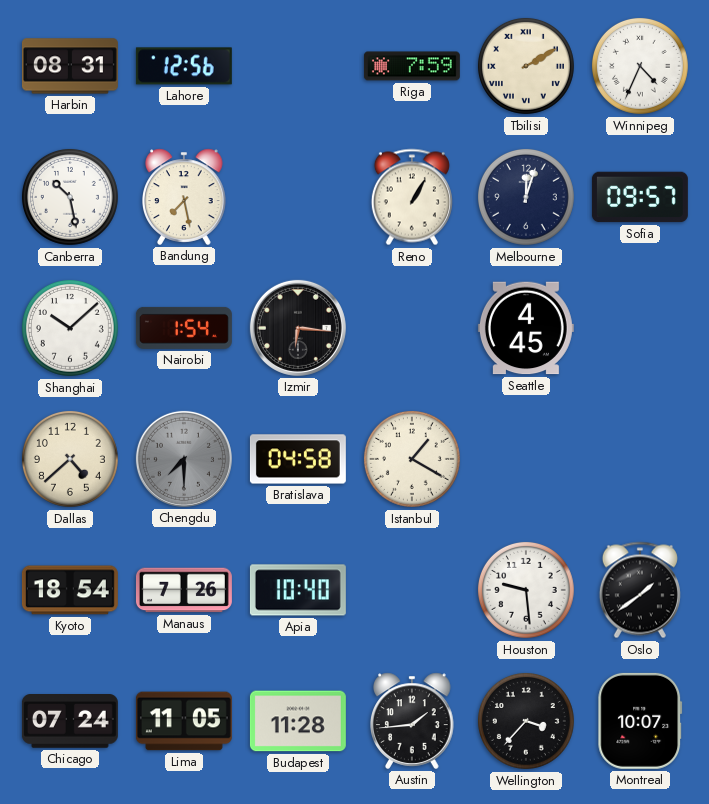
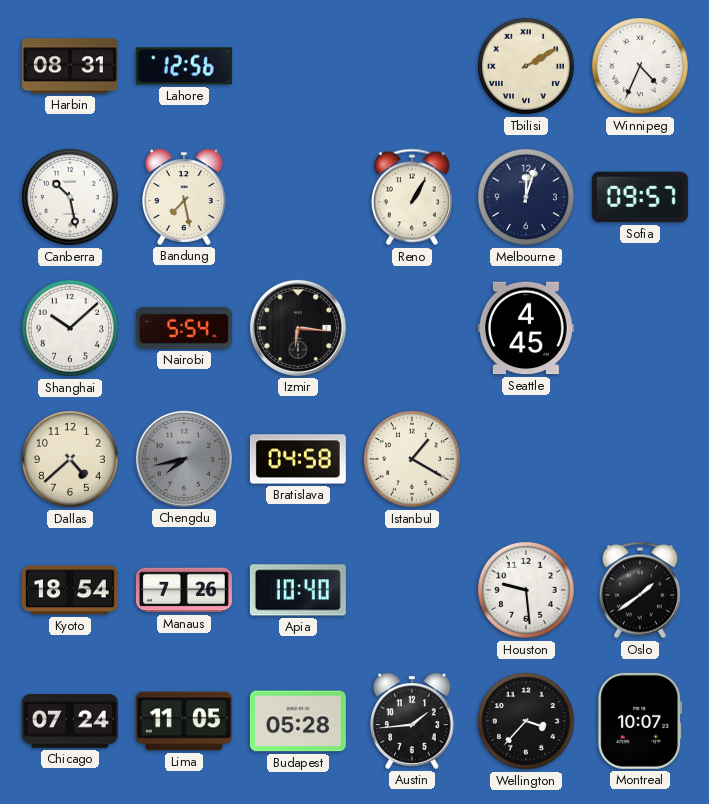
Riga: 7:59 -> none (412, 66)
Nairobi: 1:54 -> 5:54 (184, 328)
Chengdu: 7:30 -> 7:43 (184, 459)
Budapest: 11:28 -> 05:28 (298, 721)
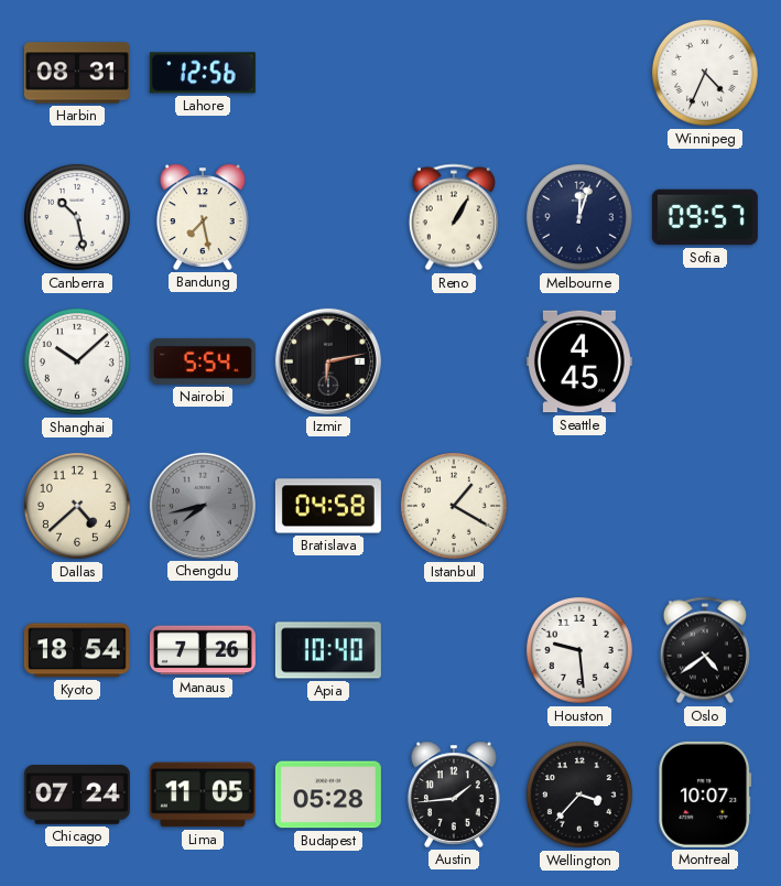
Tbilisi: 2:10 -> none (526, 66)
Izmir: 6:16 -> 6:13 (328, 361)
Oslo: 1:39 -> 4:39 (705, 650)
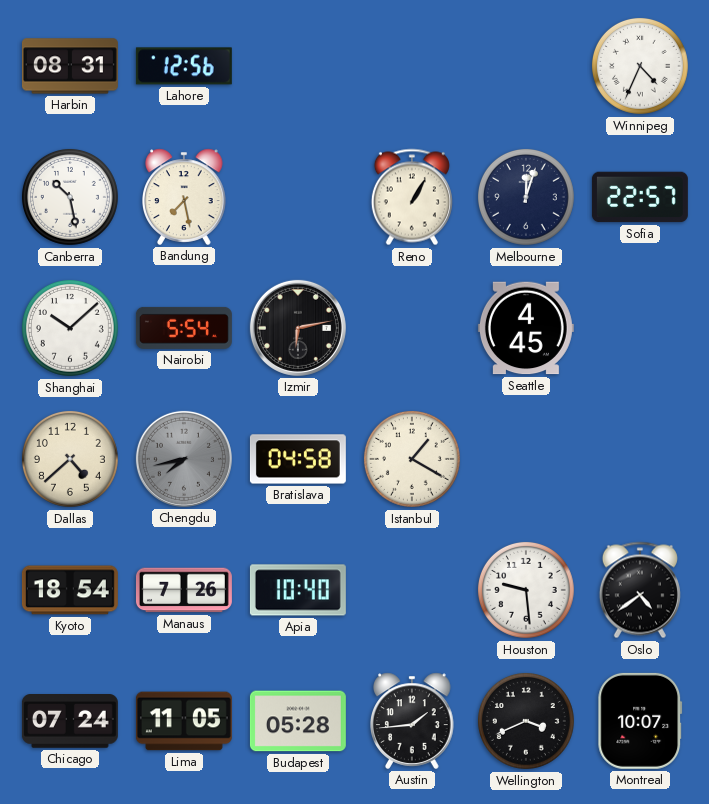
Sofia: 09:57 -> 22:57 (640, 197)
Wellington: 3:37 -> 3:41 (526, 721)
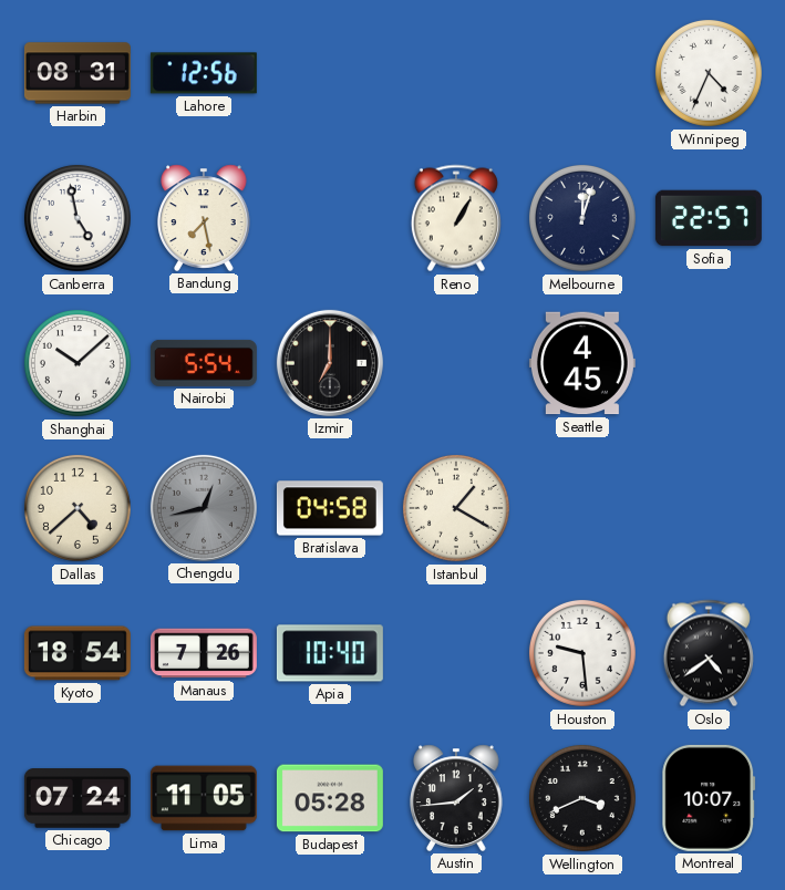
Canberra: 10:28 -> 4:58 (78, 218)
Izmir: 6:13 -> 7:00 (330, 363)
Chengdu: 7:43 -> 12:43 (204, 508)
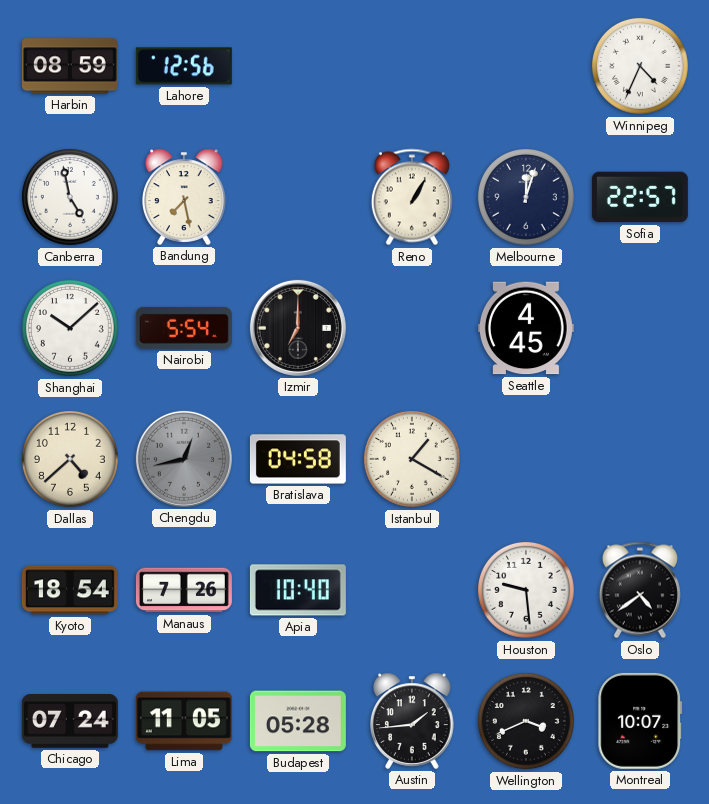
Harbin: 08:31 -> 08:59 (70, 66)
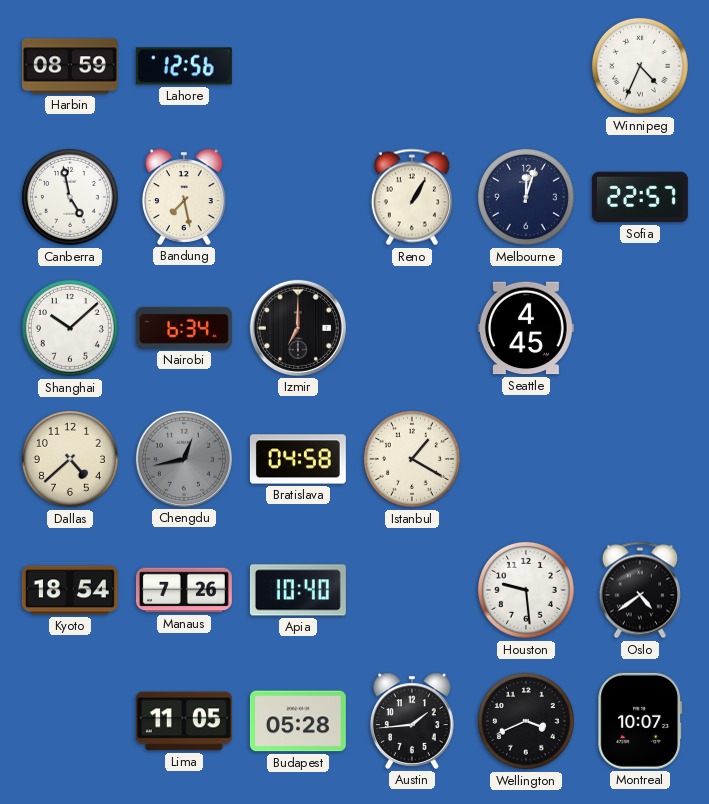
Nairobi: 5:54 -> 6:34 (184, 328)
Chicago: 07:24 -> none (70, 722)
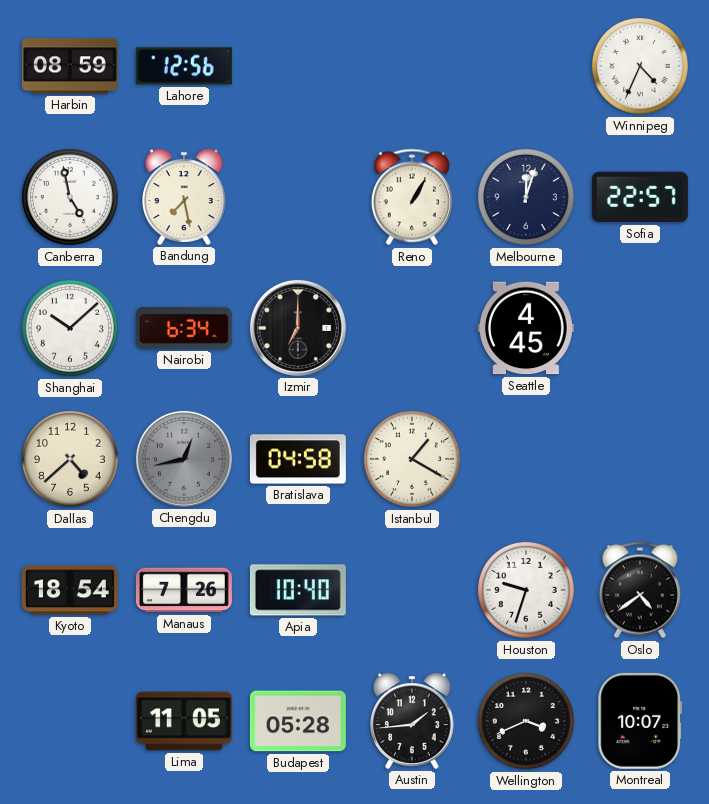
Houston: 9:29 -> 9:33 (526, 590)
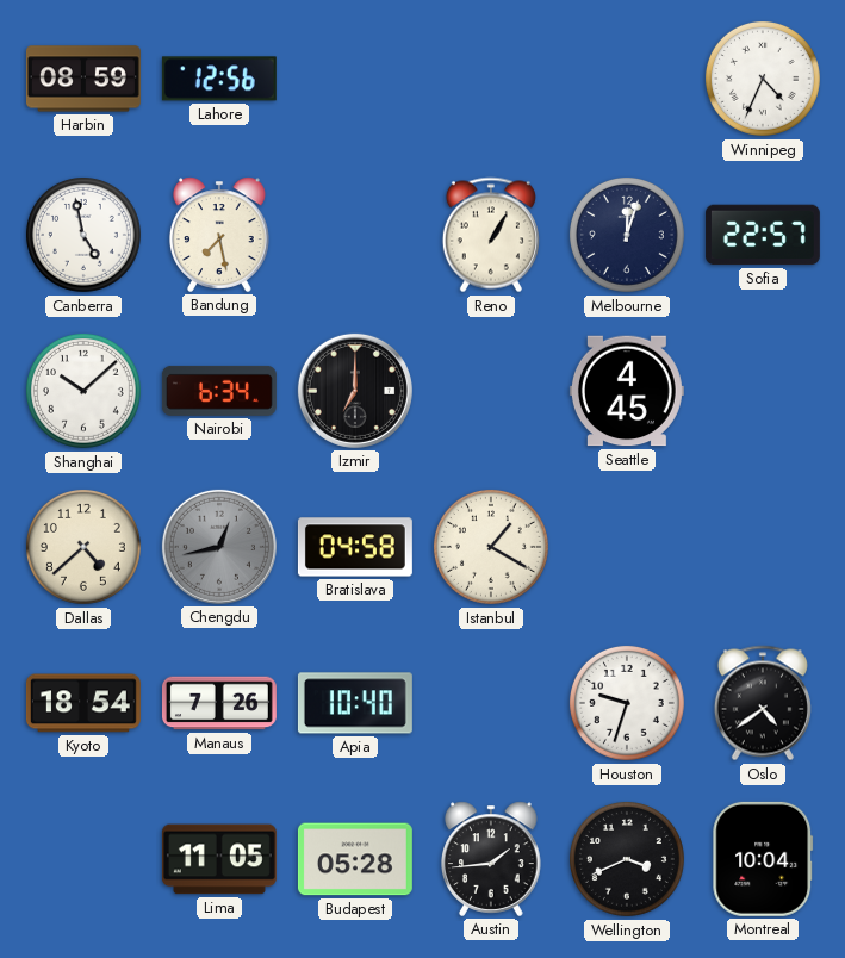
Montreal: 10:07 -> 10:04 (763, 859)
